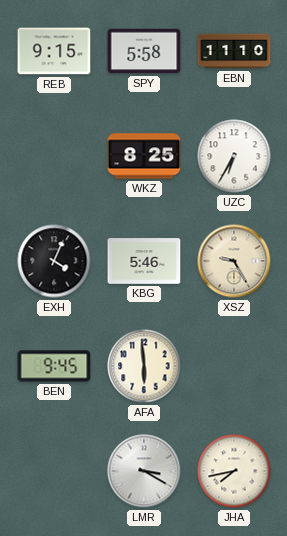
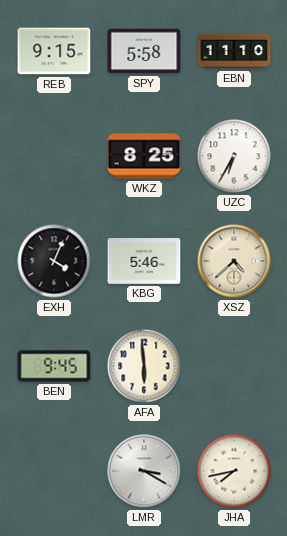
XSZ: 9:25 -> 4:38 (234, 261)
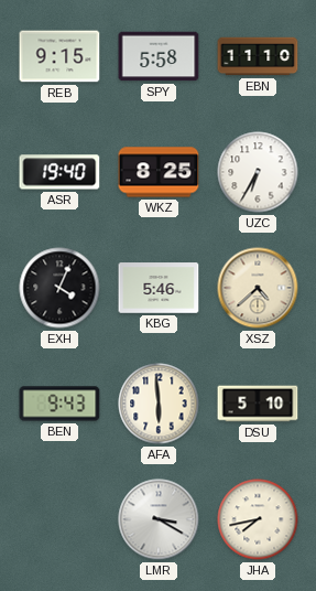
ASR: none -> 19:40 (59, 172)
BEN: 9:45 -> 9:43 (59, 404)
DSU: none -> 5:10 (258, 404)
